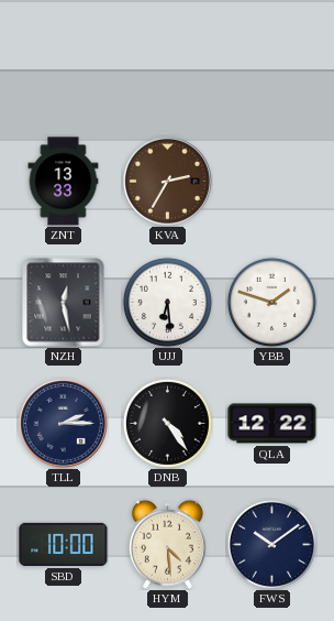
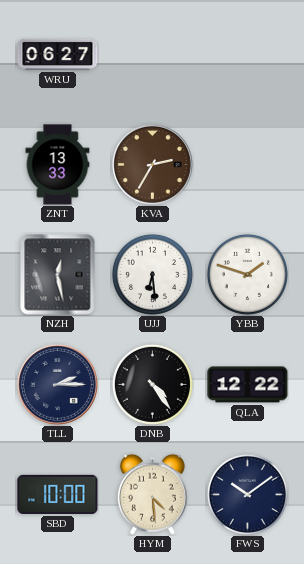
WRU: none -> 06:27 (58, 54)
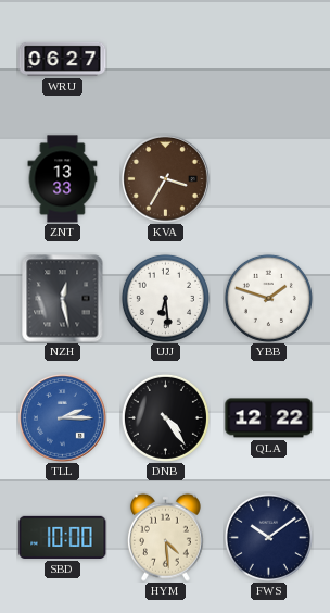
KVA: 2:35 -> 3:35 (166, 179)
TLL dial: navy -> blue (63, 418)
